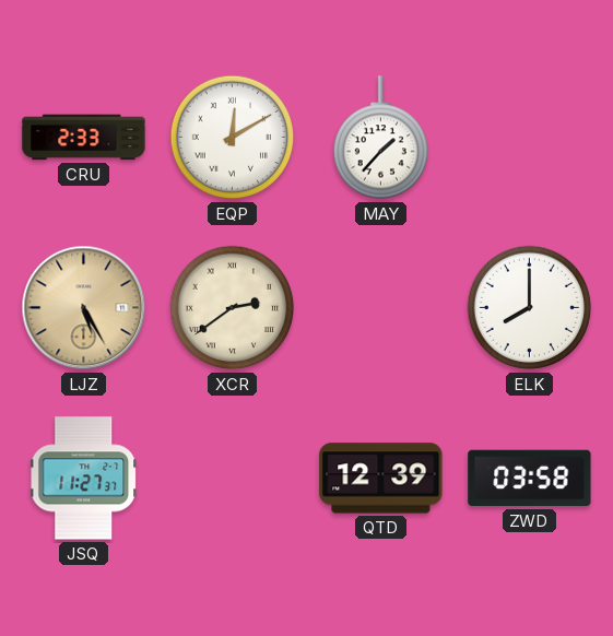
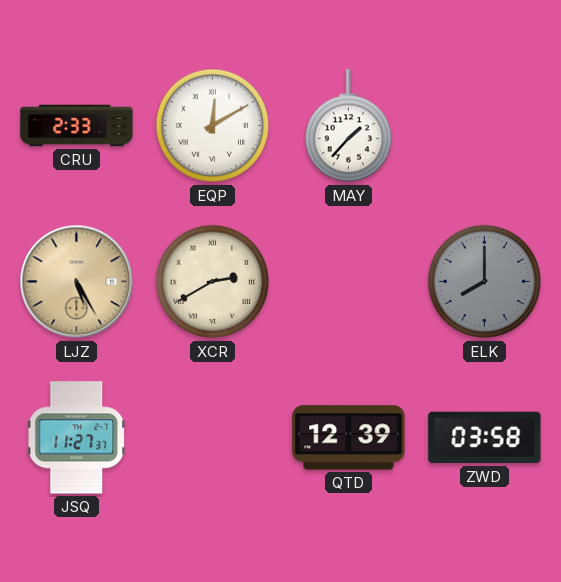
XCR: 2:39 -> 2:40 (213, 282)
ELK dial: white -> grey (485, 282)
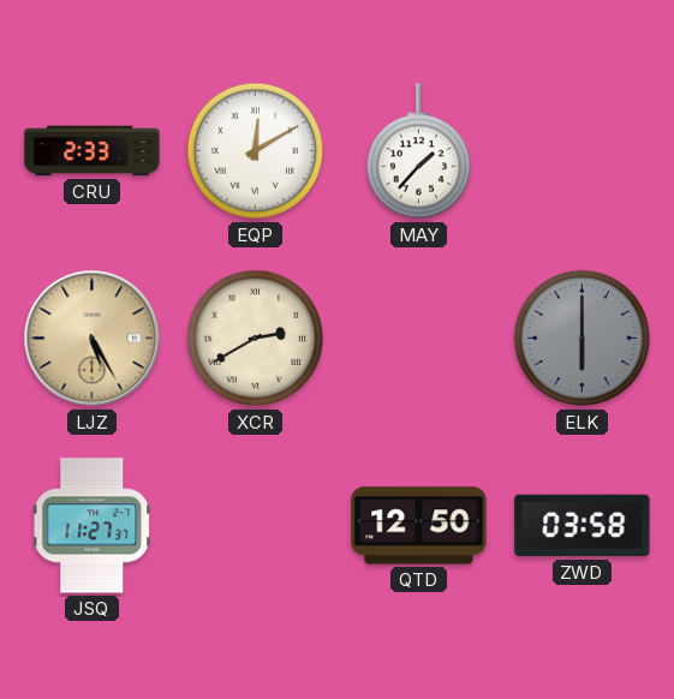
ELK: 8:00 -> 6:00 (583, 339)
QTD: 12:39 -> 12:50 (419, 526)
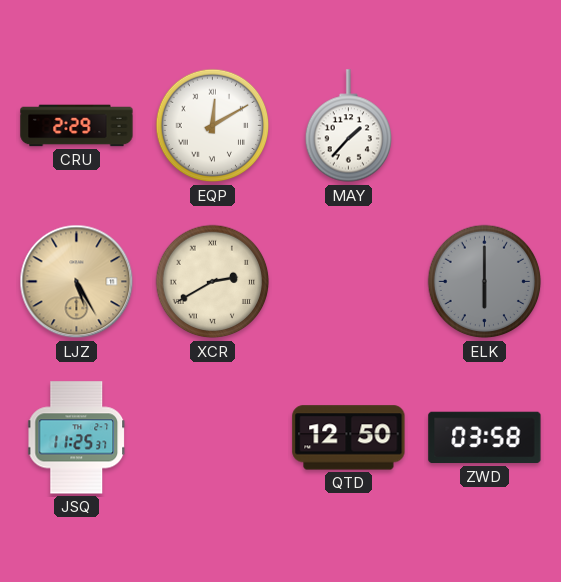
CRU: 2:33 -> 2:29 (77, 126)
JSQ: 11:27 -> 11:25 (77, 438)
